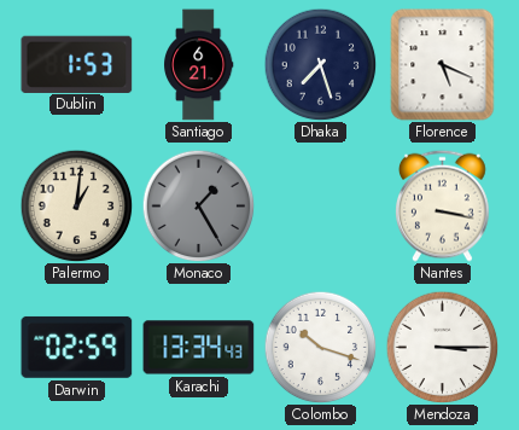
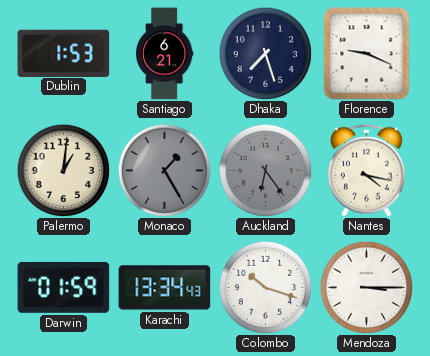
Florence: 5:19 -> 9:19 (367, 54)
Auckland: none -> 6:24 (265, 170)
Nantes: 3:17 -> 4:17 (367, 170)
Darwin: 02:59 -> 01:59 (64, 287)
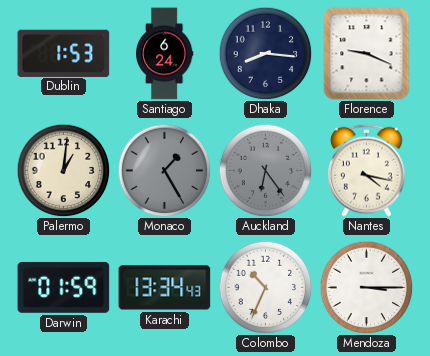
Santiago: 6:21 -> 6:24 (164, 54)
Dhaka: 7:27 -> 8:16 (265, 53)
Colombo: 10:18 -> 10:34 (265, 287)
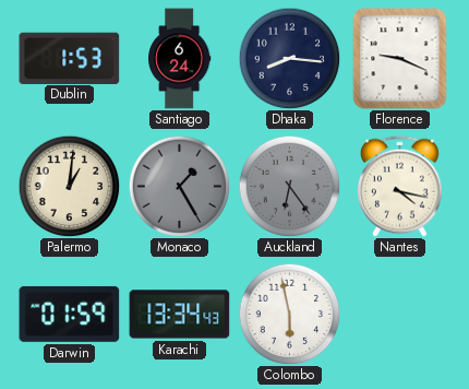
Colombo: 10:34 -> 5:58 (289, 314)
Mendoza: 3:15 -> none (366, 287)
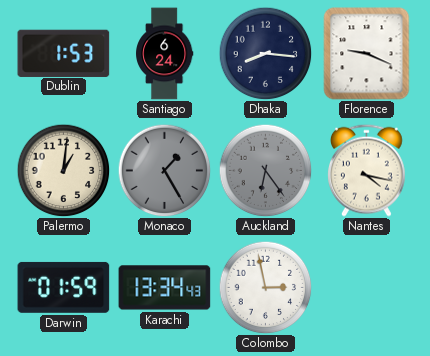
Colombo: 5:58 -> 2:58 (265, 287)
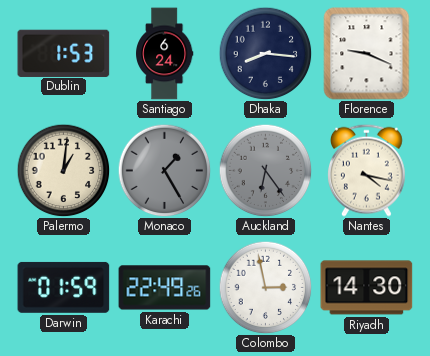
Karachi: 13:34 -> 22:49 (165, 288)
Riyadh: none -> 14:30 (367, 288)
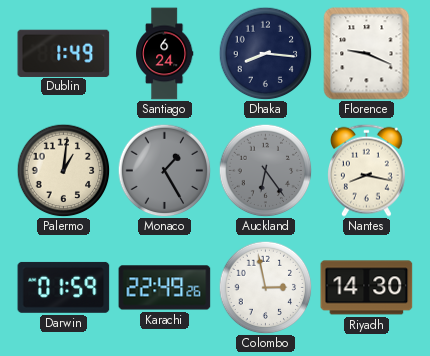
Dublin: 1:53 -> 1:49 (64, 53)
Nantes: 4:17 -> 8:17 (367, 170)
